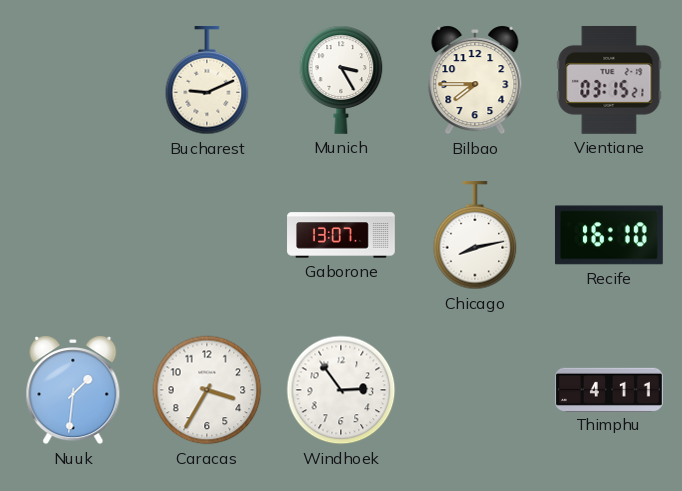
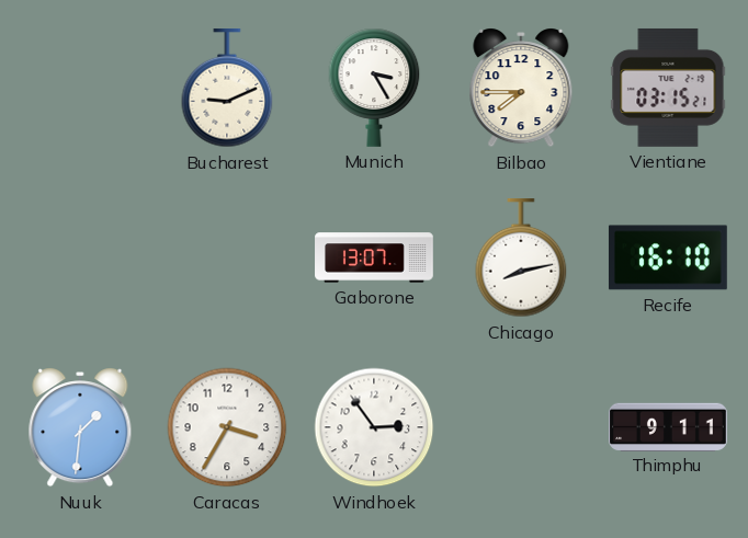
Thimphu: 4:11 -> 9:11 (669, 426)
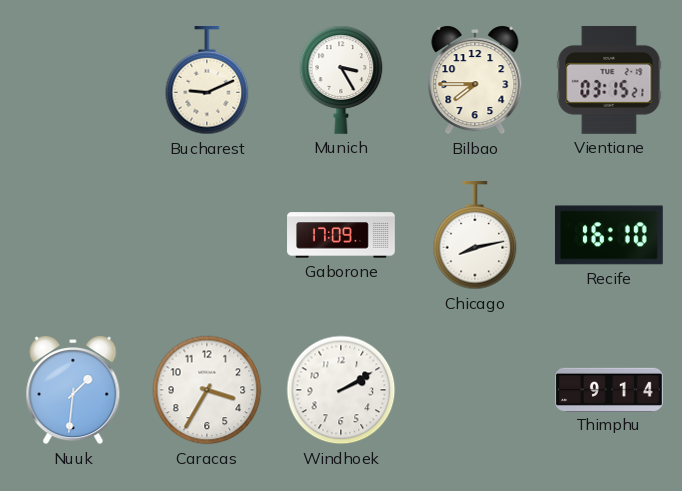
Gaborone: 13:07 -> 17:09 (341, 235)
Windhoek: 2:54 -> 2:10 (341, 390)
Thimphu: 9:11 -> 9:14 (610, 389)
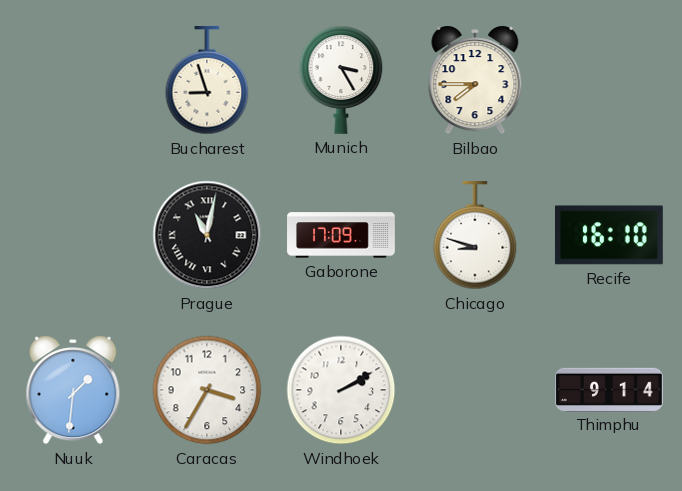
Bucharest: 9:11 -> 8:57 (207, 81)
Vientiane: 03:15 -> none (609, 80)
Prague: none -> 11:02 (207, 235)
Chicago: 8:13 -> 8:48 (475, 236)
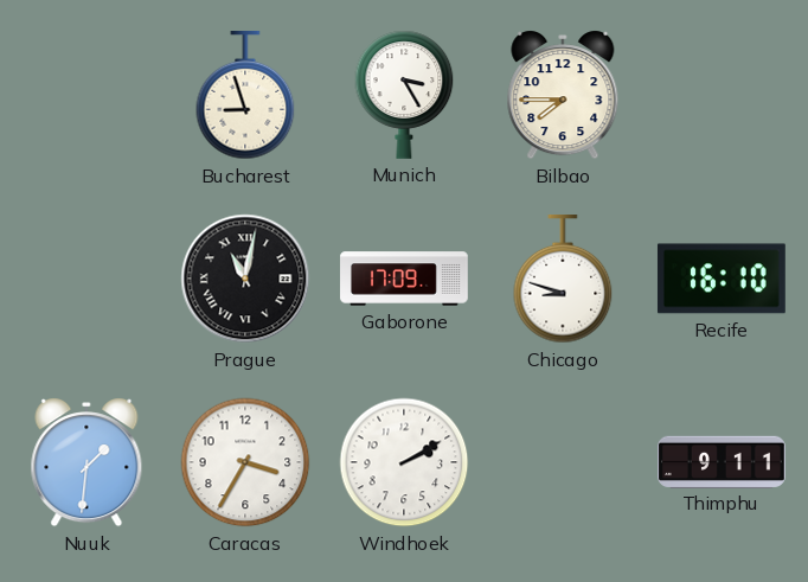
Thimphu: 9:14 -> 9:11 (723, 461)
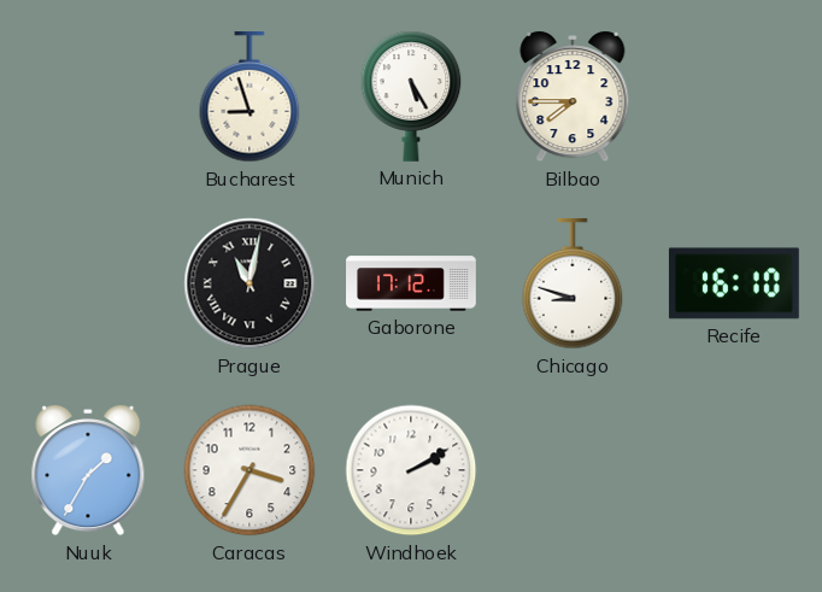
Munich: 3:25 -> 5:25 (411, 96)
Gaborone: 17:09 -> 17:12 (411, 283)
Nuuk: 1:31 -> 1:35 (88, 470)
Thimphu: 9:11 -> none (723, 461)
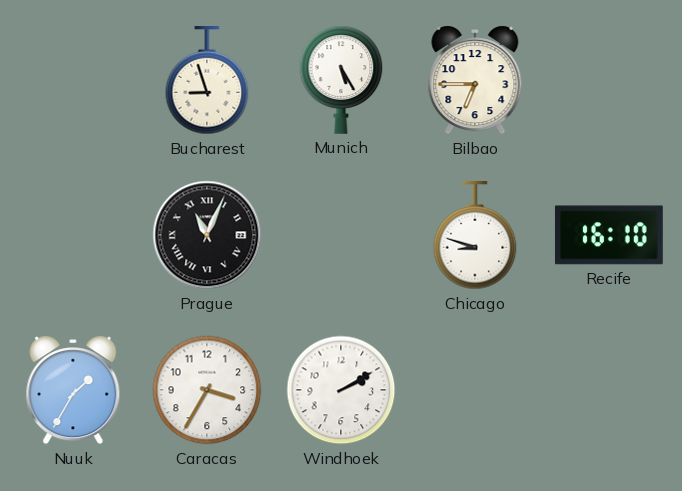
Bilbao: 7:45 -> 6:45 (475, 80)
Prague: 11:02 -> 11:04 (207, 235)
Gaborone: 17:12 -> none (411, 283)
